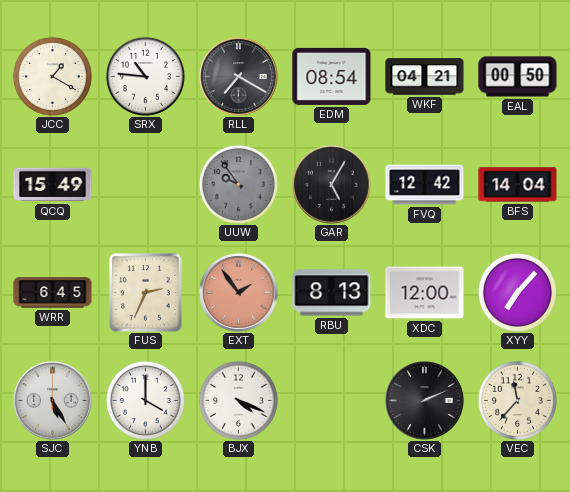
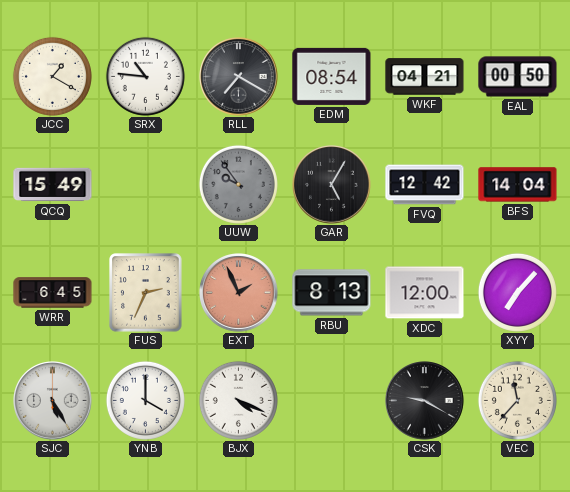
EXT: 1:54 -> 1:56 (239, 293)
CSK: 2:11 -> 9:20 (425, 401)
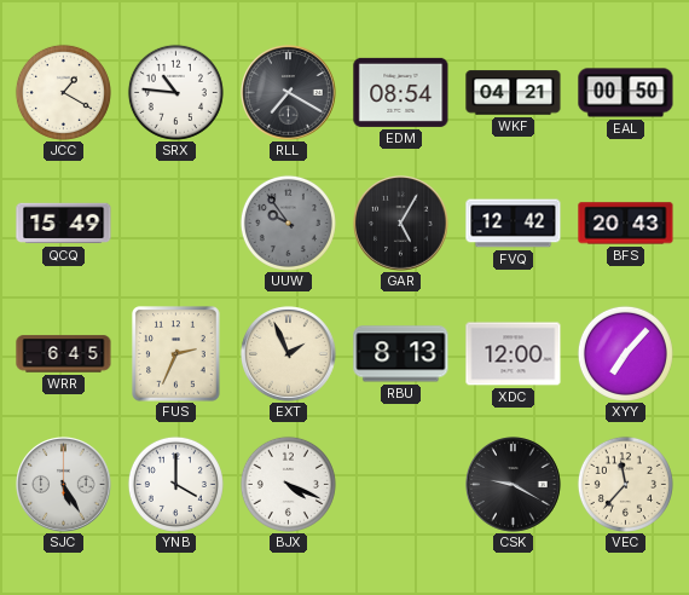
BFS: 14:04 -> 20:43 (626, 224)
EXT dial: salmon -> cream (289, 354)
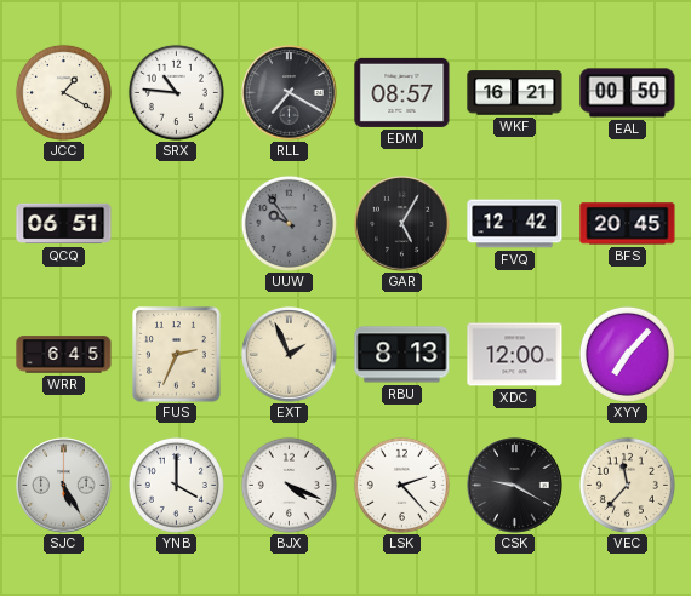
EDM: 08:54 -> 08:57 (402, 92)
WKF: 04:21 -> 16:21 (515, 93)
QCQ: 15:49 -> 06:51 (64, 224)
BFS: 20:43 -> 20:45 (628, 224)
LSK: none -> 2:23 (401, 485)
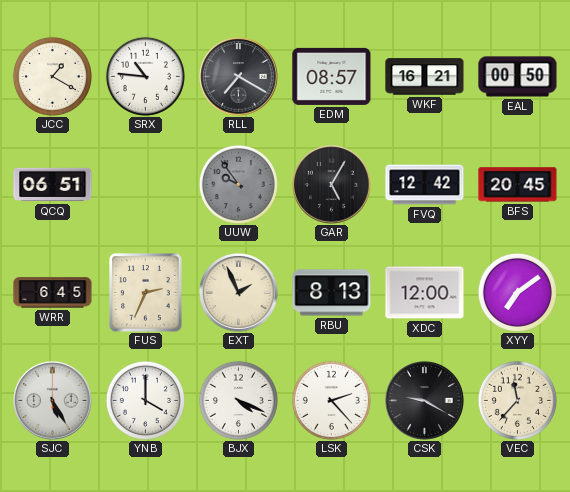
XYY: 7:07 -> 7:09 (517, 292)
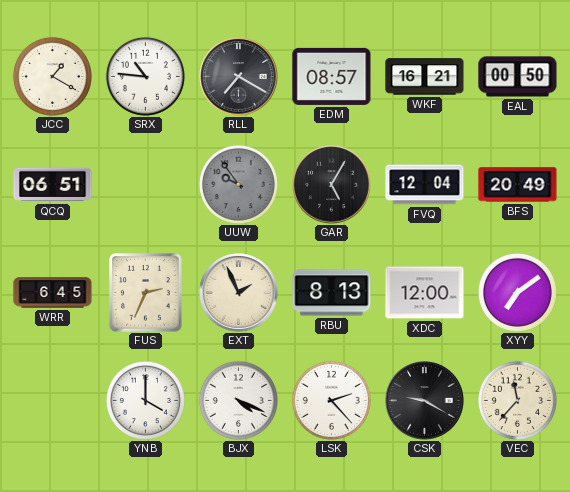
FVQ: 12:42 -> 12:04 (425, 185)
BFS: 20:45 -> 20:49 (518, 185)
SJC: 5:25 -> none (53, 401)
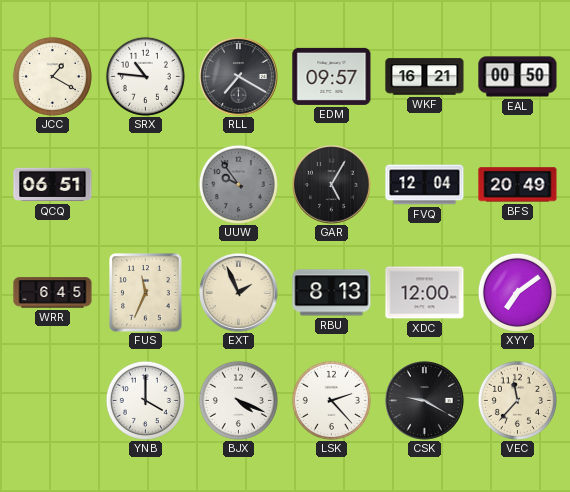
EDM: 08:57 -> 09:57 (332, 76)
FUS: 2:34 -> 11:34 (146, 293)
